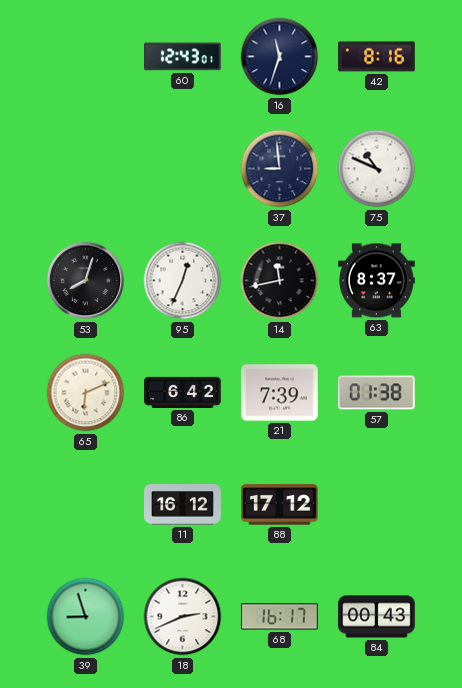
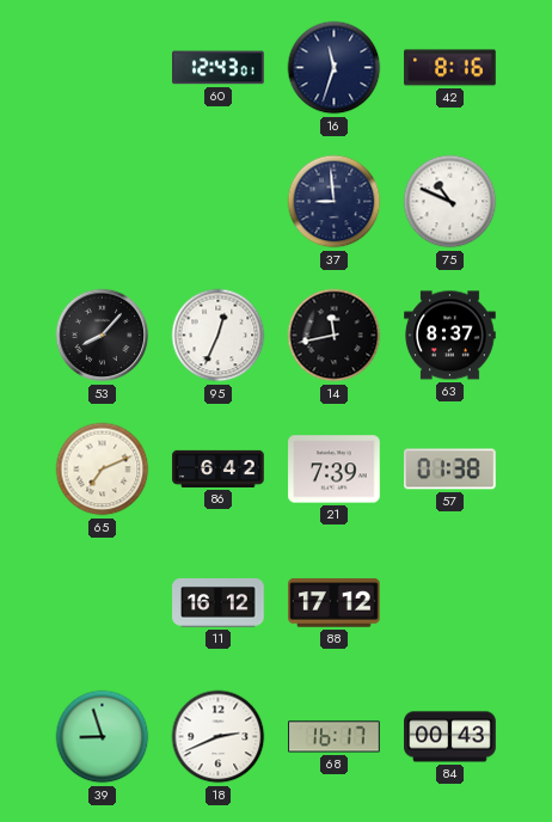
53: 8:03 -> 8:07 (103, 336)
65: 6:11 -> 7:11 (103, 470)
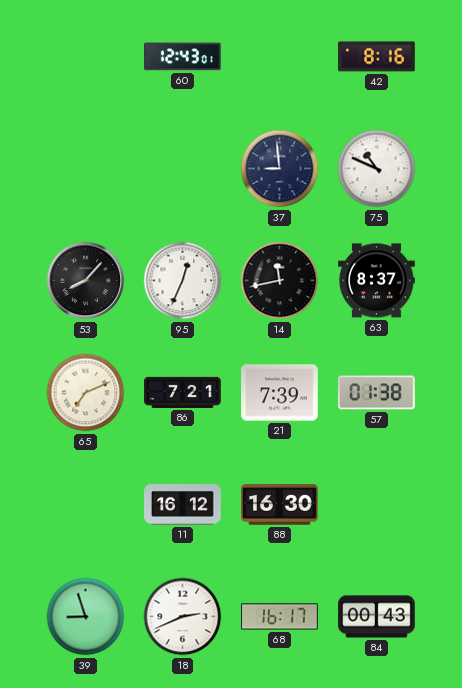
16: 11:33 -> none (335, 68)
86: 6:42 -> 7:21 (183, 392)
88: 17:12 -> 16:30 (280, 505)
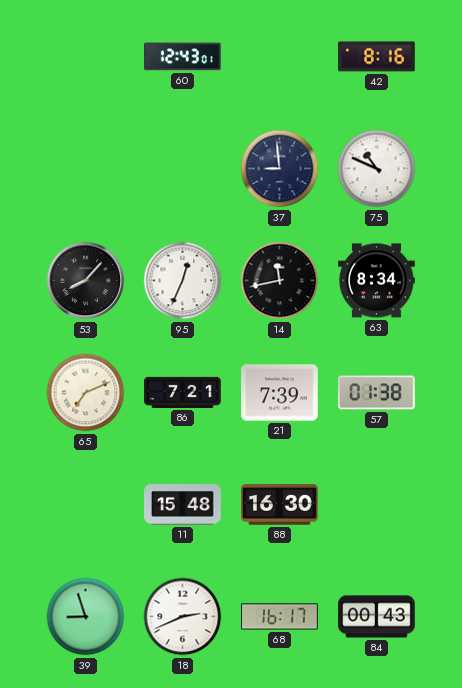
63: 8:37 -> 8:34 (377, 281)
11: 16:12 -> 15:48 (183, 505)
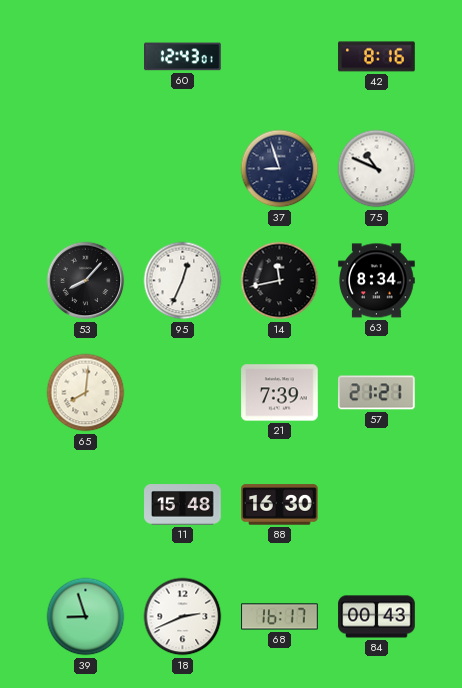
37: 8:59 -> 8:57 (280, 169)
65: 7:11 -> 8:01 (86, 393)
86: 7:21 -> none (183, 392)
57: 01:38 -> 21:21 (377, 393)
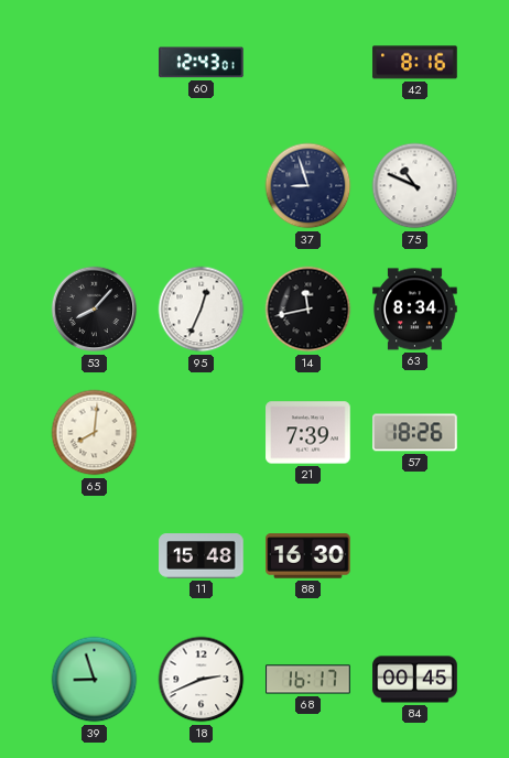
57: 21:21 -> 18:26 (415, 433)
84: 00:43 -> 00:45 (415, 680)
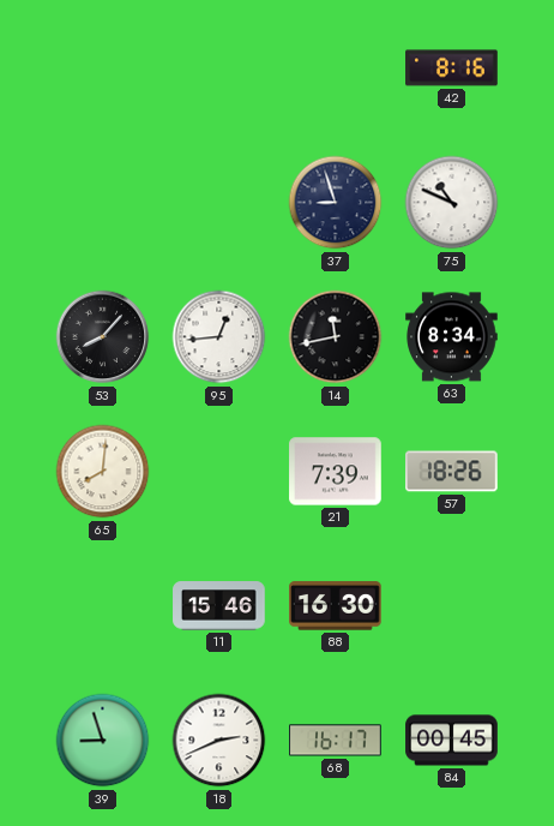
60: 12:43 -> none (202, 63)
95: 12:34 -> 12:44 (219, 337)
11: 15:48 -> 15:46 (219, 606)
